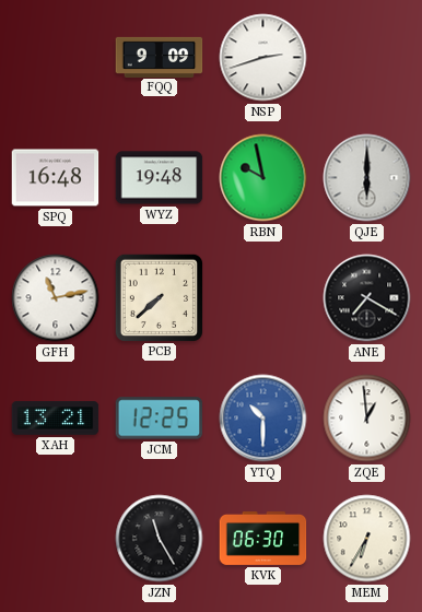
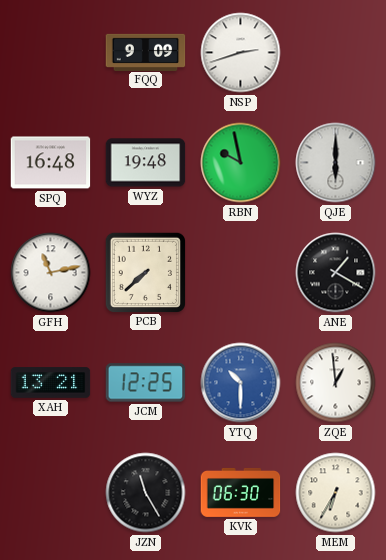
ANE: 7:20 -> 1:20 (336, 273)
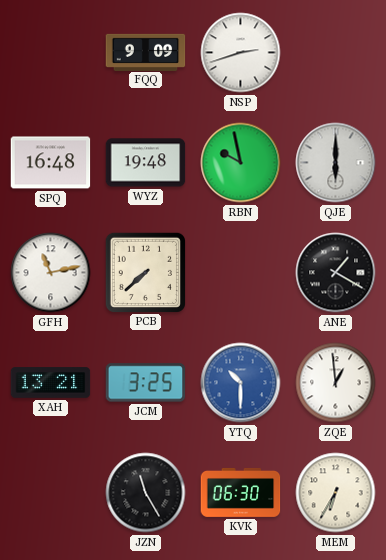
JCM: 12:25 -> 3:25 (146, 383)
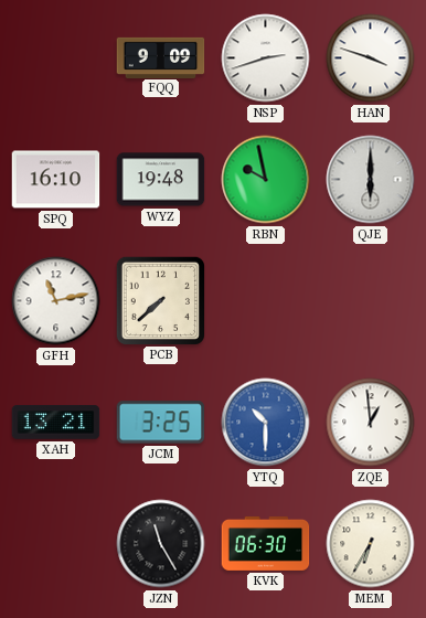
HAN: none -> 3:48 (371, 58)
SPQ: 16:48 -> 16:10 (56, 180)
ANE: 1:20 -> none (336, 273)
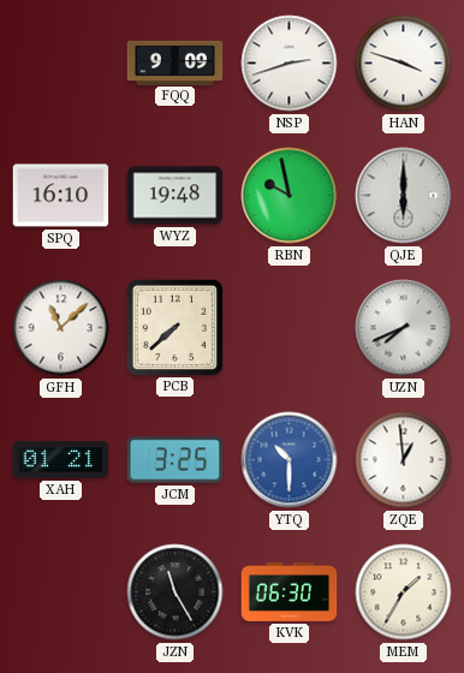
GFH: 11:13 -> 11:08 (61, 328)
UZN: none -> 7:41 (404, 328)
XAH: 13:21 -> 01:21 (61, 460)
MEM: 6:35 -> 1:35 (404, 592)
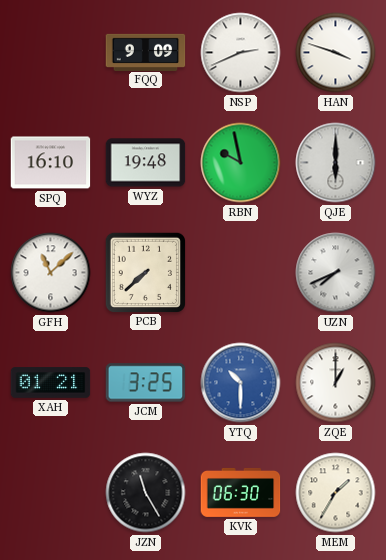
NSP: 2:42 -> 2:41 (241, 53)
ZQE: 12:59 -> 1:00 (336, 383)
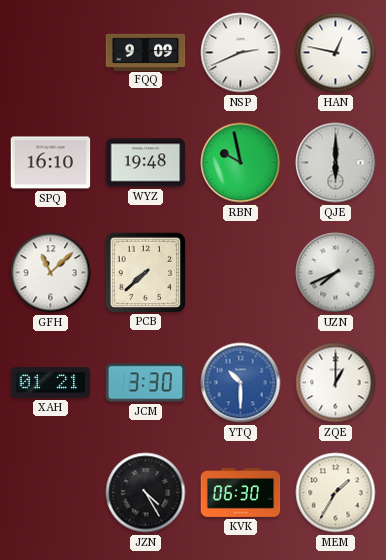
HAN: 3:48 -> 12:47 (336, 53)
JCM: 3:25 -> 3:30 (146, 383)
JZN: 11:25 -> 4:25 (146, 493)
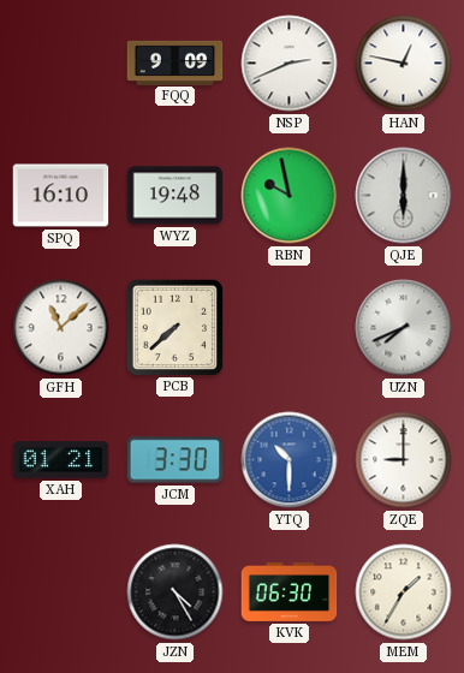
ZQE: 1:00 -> 9:00 (404, 460)
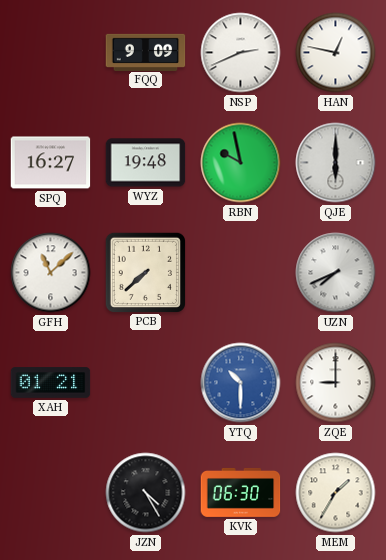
SPQ: 16:10 -> 16:27 (51, 163)
JCM: 3:30 -> none (176, 460)
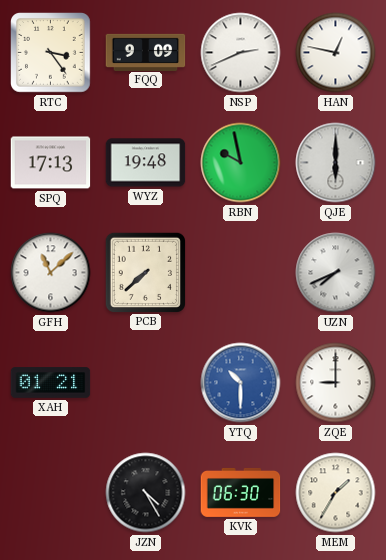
RTC: none -> 3:24 (51, 53)
SPQ: 16:27 -> 17:13 (51, 163)
